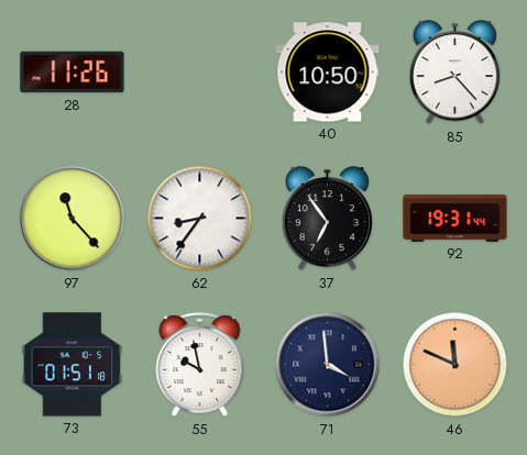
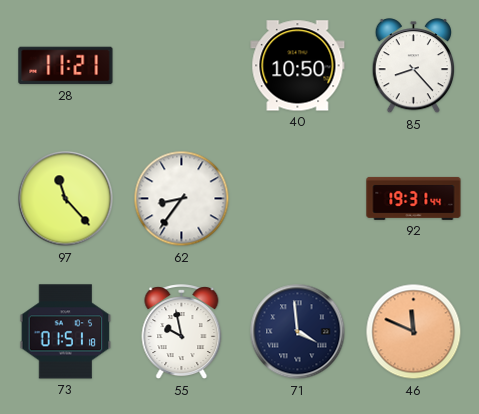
28: 11:26 -> 11:21 (66, 66)
37: 6:54 -> none (327, 220)
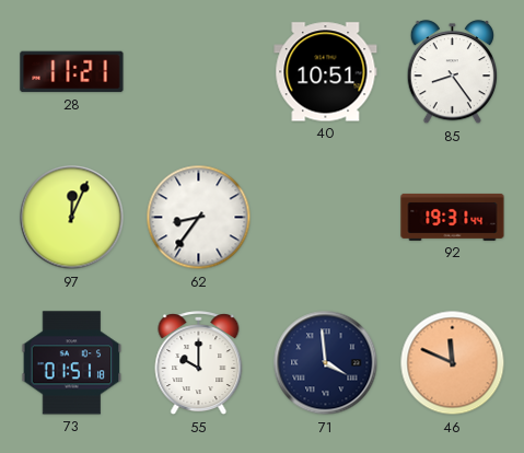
40: 10:50 -> 10:51 (326, 72)
85: 8:23 -> 8:24 (452, 73)
97: 11:23 -> 12:04 (72, 218)
55: 9:58 -> 10:00 (199, 363)
